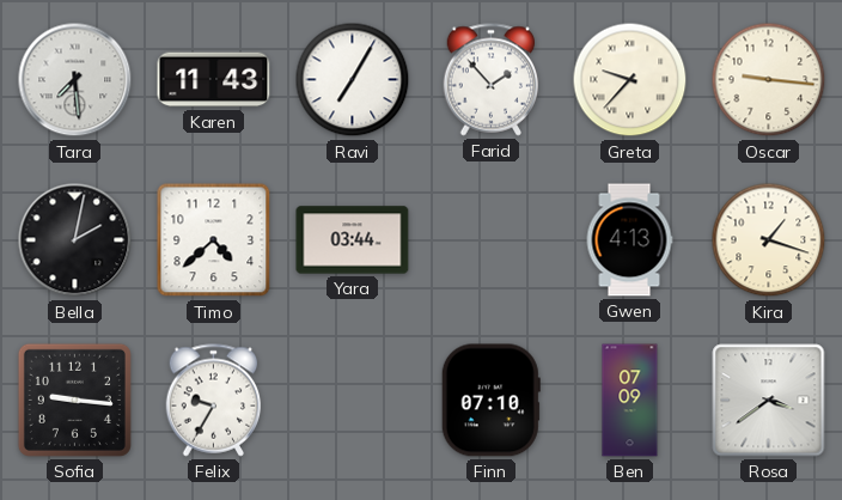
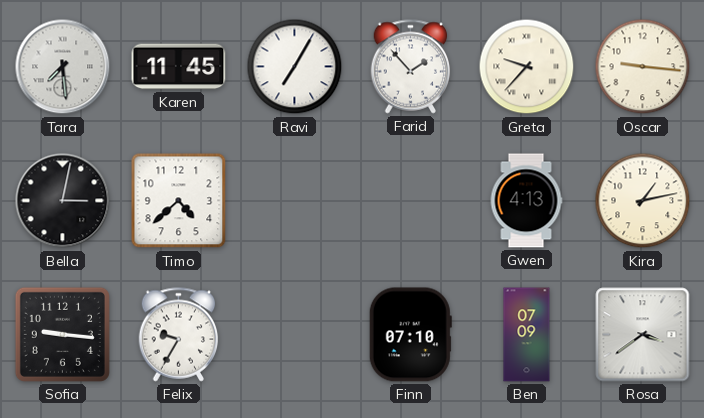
Karen: 11:43 -> 11:45 (179, 67)
Bella: 2:02 -> 3:02 (63, 201)
Yara: 03:44 -> none (353, 240)
Kira: 1:18 -> 1:13 (643, 201)
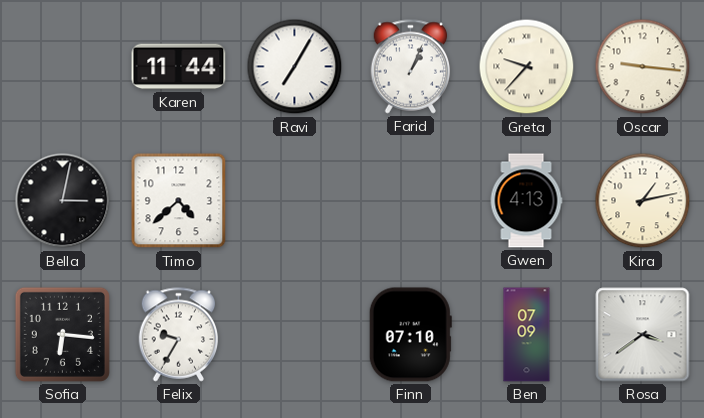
Tara: 7:29 -> none (63, 67)
Karen: 11:45 -> 11:44 (179, 67)
Farid: 1:53 -> 1:04 (411, 67)
Sofia: 9:16 -> 6:16 (62, 334)
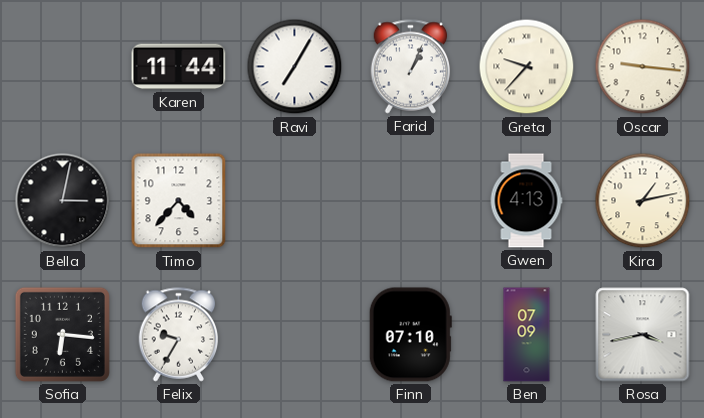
Timo: 4:38 -> 4:37 (179, 201)
Rosa: 3:39 -> 3:43 (643, 335)
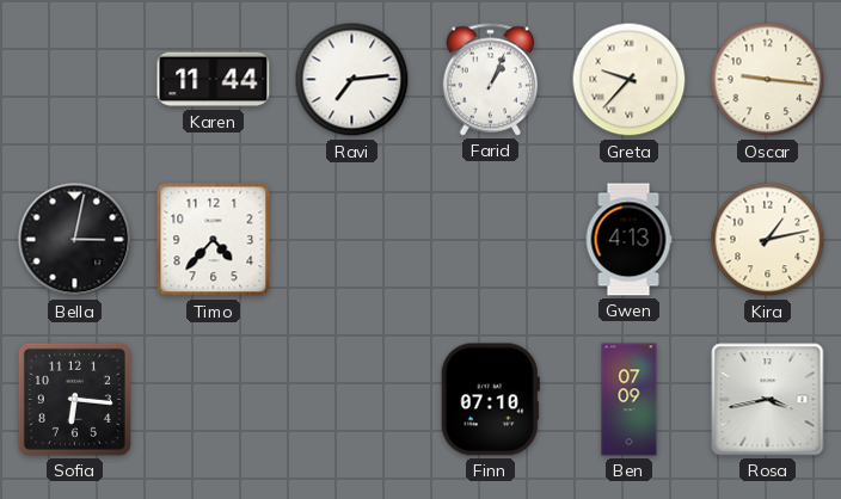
Ravi: 7:05 -> 7:14 (352, 80)
Felix: 9:35 -> none (179, 335)
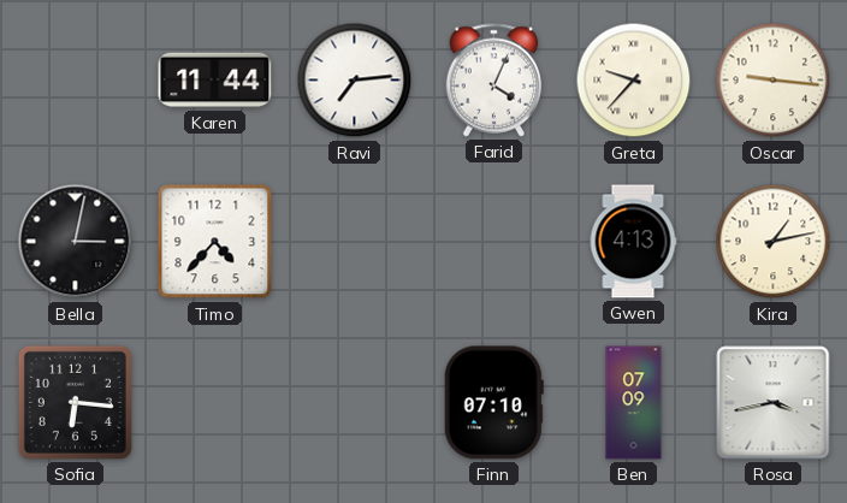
Farid: 1:04 -> 4:04 (494, 81)
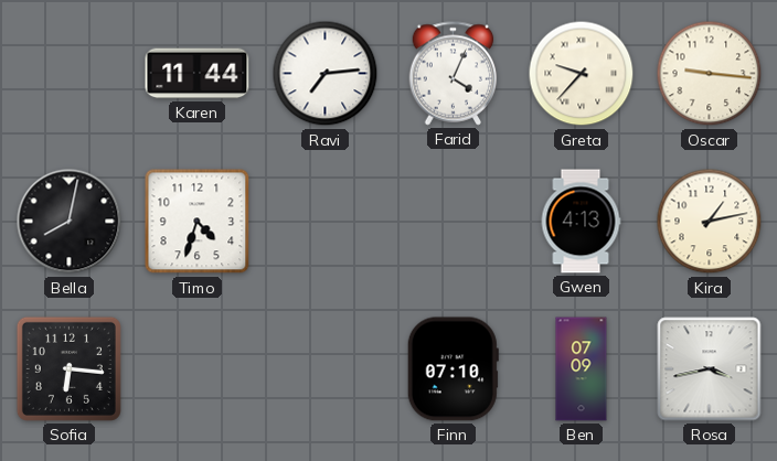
Bella: 3:02 -> 8:02 (70, 222)
Timo: 4:37 -> 4:33 (198, 222)
